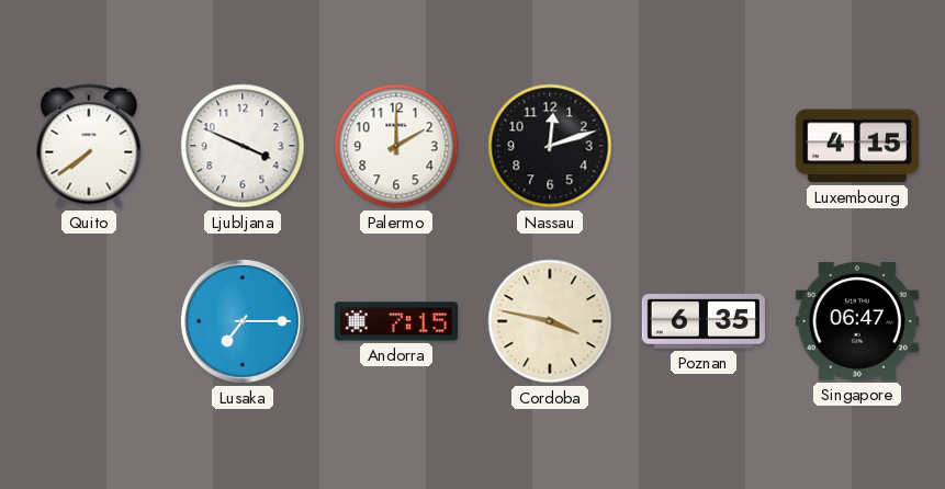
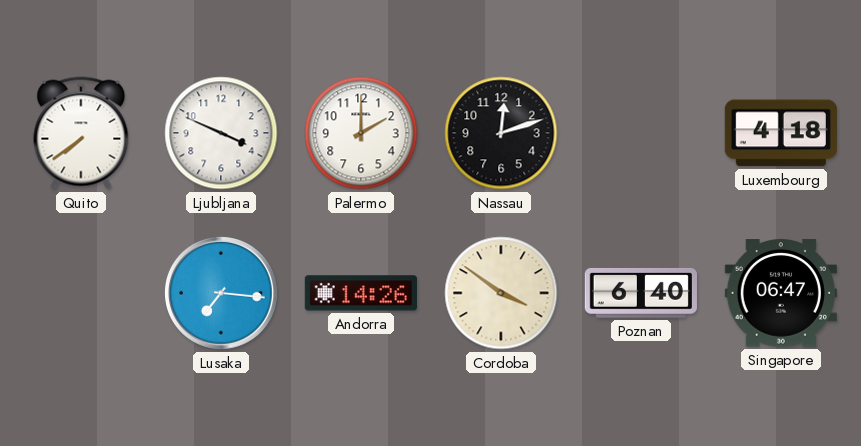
Luxembourg: 4:15 -> 4:18 (781, 133)
Lusaka: 7:15 -> 7:16 (221, 293)
Andorra: 7:15 -> 14:26 (361, 293)
Cordoba: 3:47 -> 3:51 (501, 293)
Poznan: 6:35 -> 6:40 (641, 293)
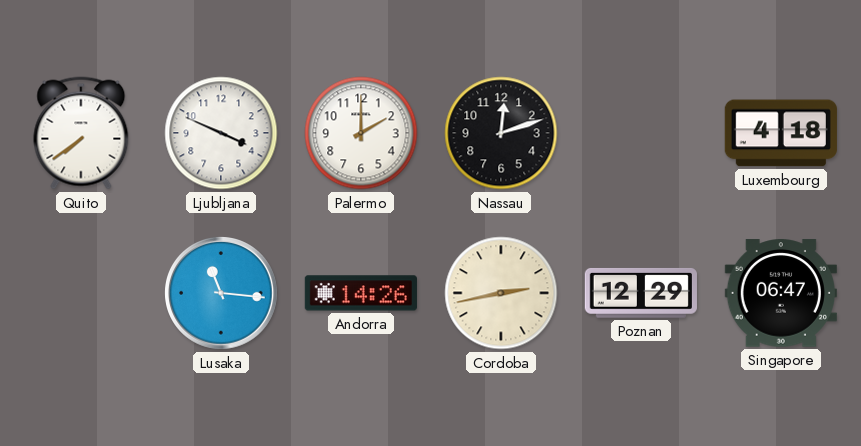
Lusaka: 7:16 -> 11:16 (221, 293)
Cordoba: 3:51 -> 2:43 (501, 293)
Poznan: 6:40 -> 12:29 (641, 293)
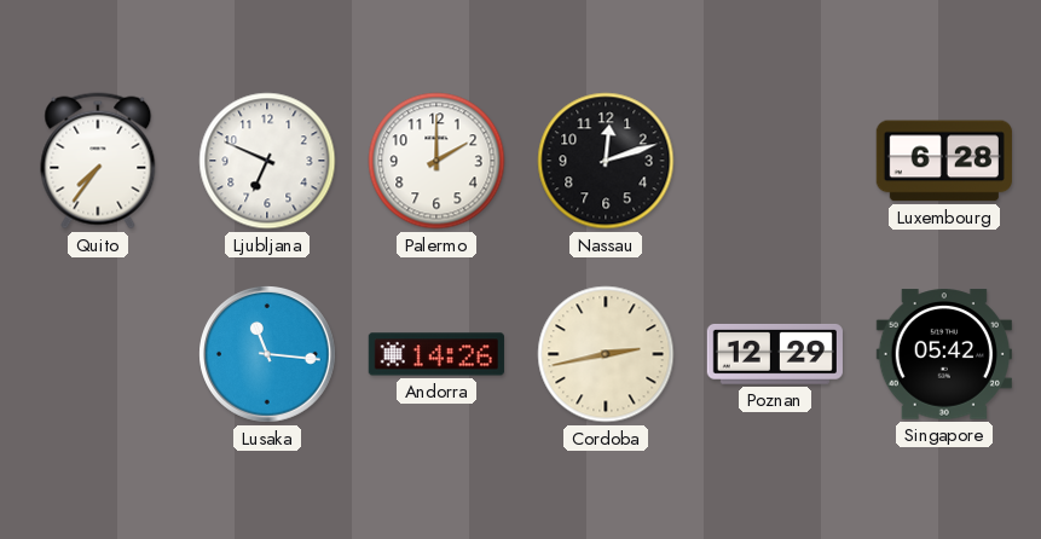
Quito: 7:39 -> 7:36 (98, 161)
Ljubljana: 3:49 -> 6:49 (267, 161)
Luxembourg: 4:18 -> 6:28 (944, 161)
Singapore: 06:47 -> 05:42 (944, 354)
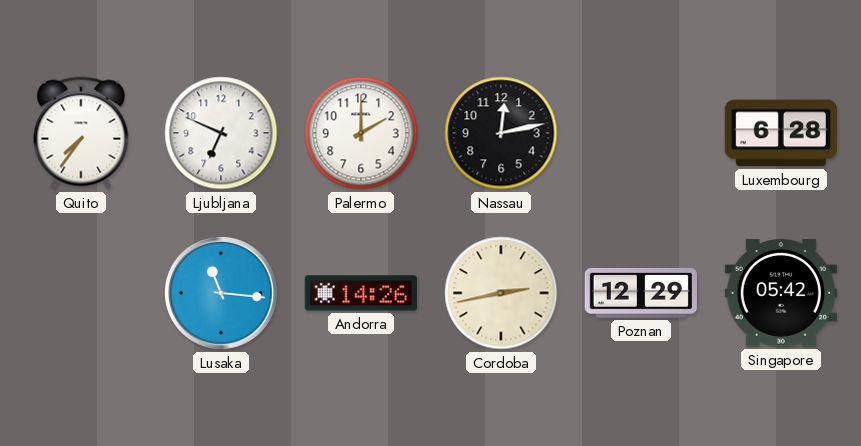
Nassau: 12:12 -> 12:13 (501, 133)
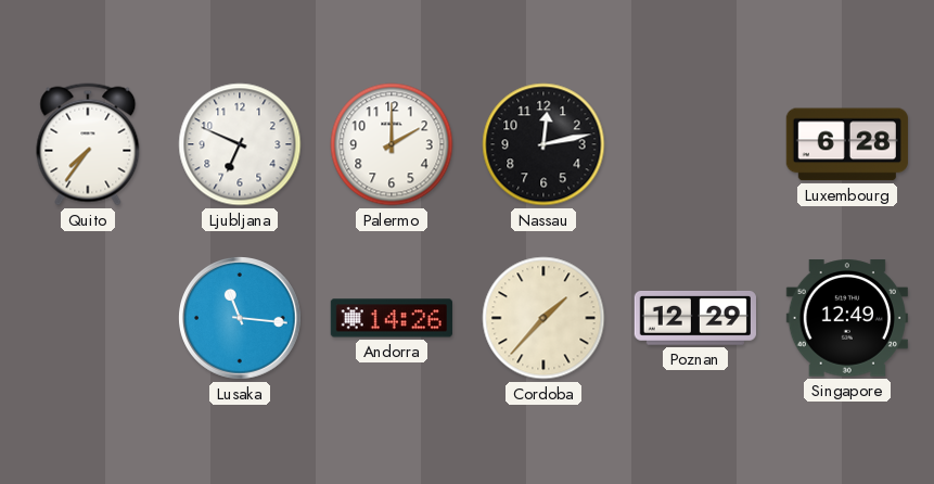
Cordoba: 2:43 -> 1:37 (543, 318)
Singapore: 05:42 -> 12:49 (847, 318)
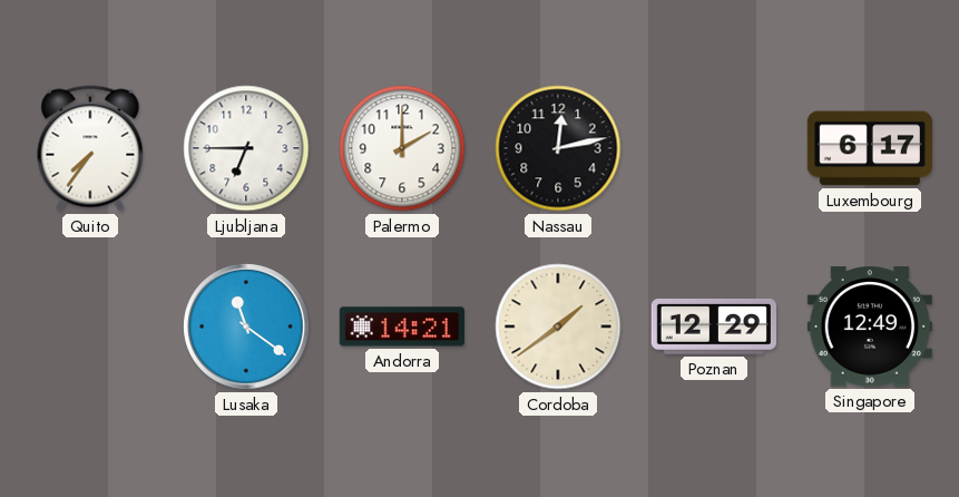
Ljubljana: 6:49 -> 6:45 (246, 148)
Luxembourg: 6:28 -> 6:17 (870, 148)
Lusaka: 11:16 -> 11:21 (246, 327)
Andorra: 14:26 -> 14:21 (402, 327)
Cordoba: 1:37 -> 1:39 (558, 327)
